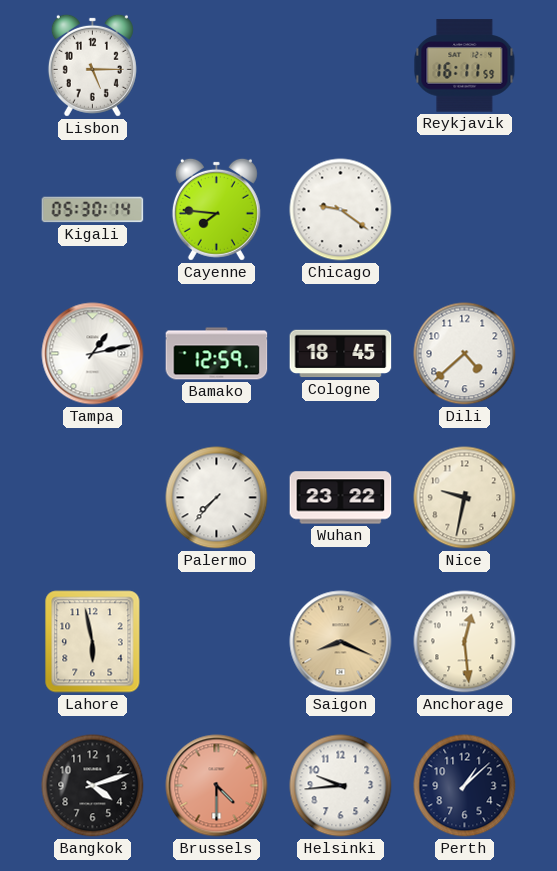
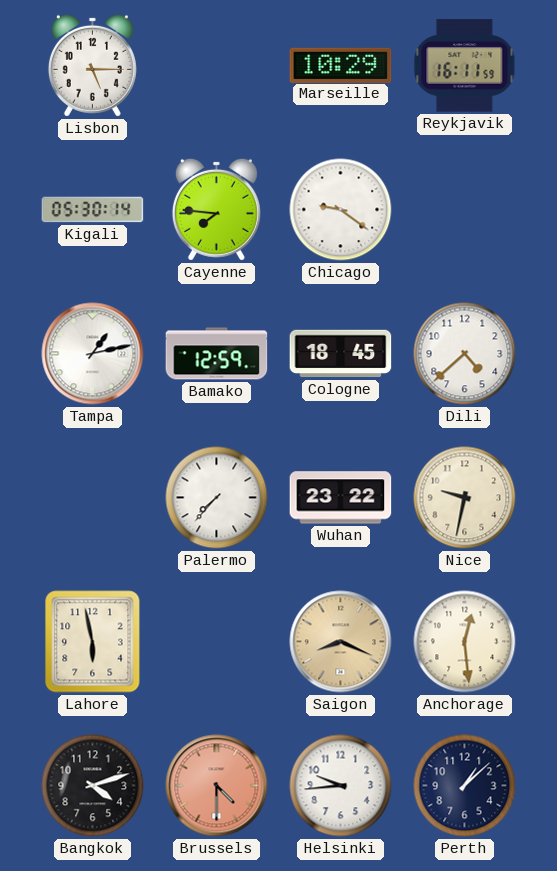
Marseille: none -> 10:29 (341, 65)
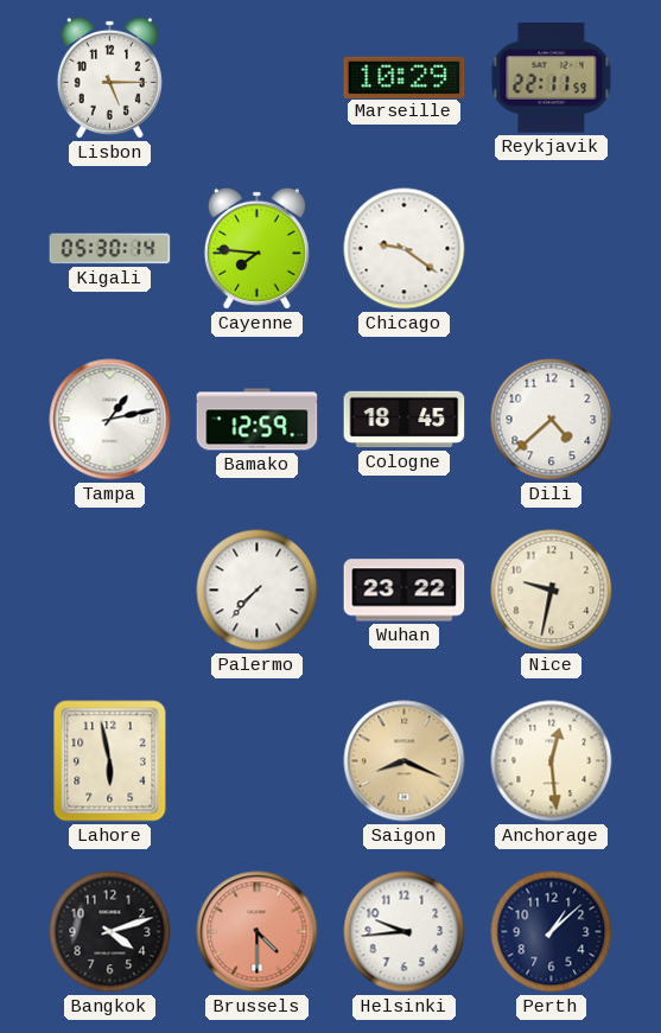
Reykjavik: 16:11 -> 22:11 (552, 78)
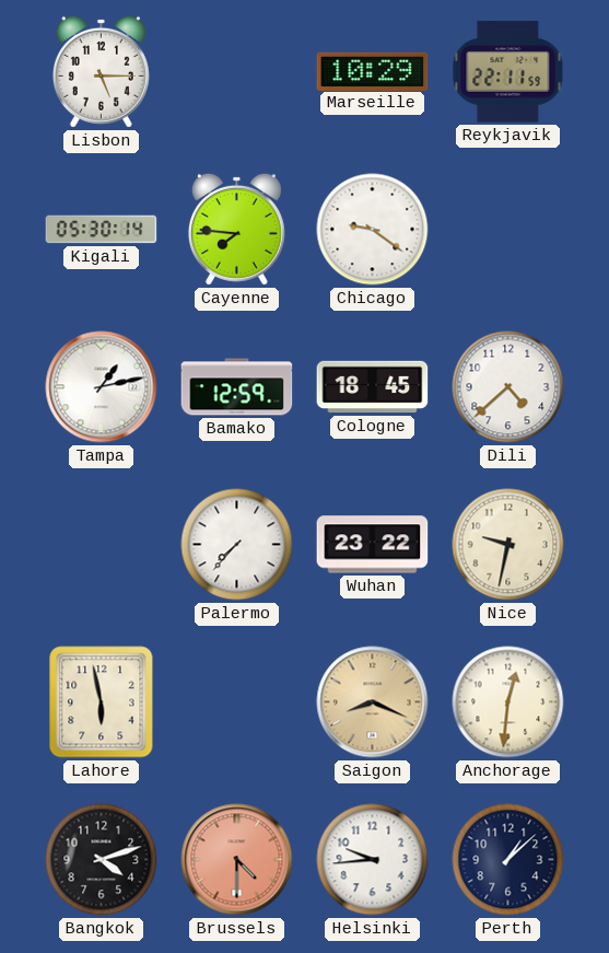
Anchorage: 12:29 -> 12:31 (508, 702)
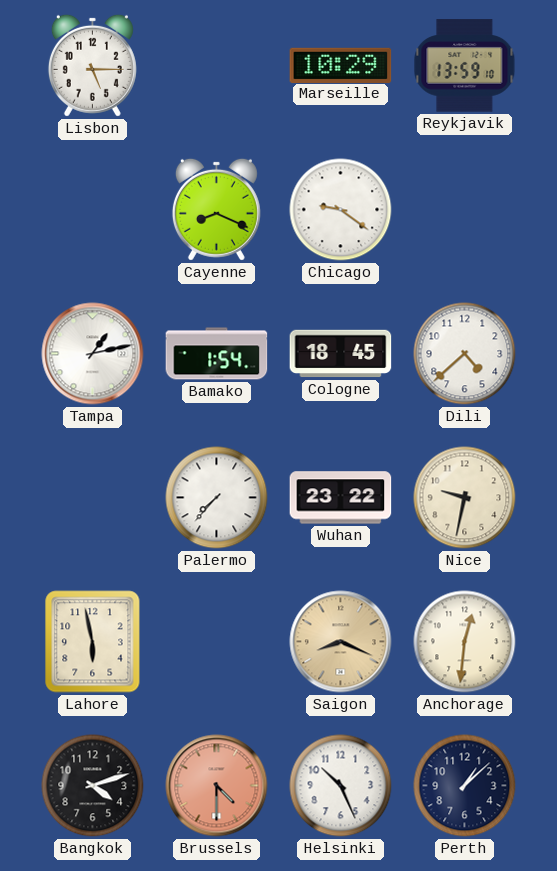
Reykjavik: 22:11 -> 13:59 (465, 66)
Kigali: 05:30 -> none (102, 230)
Cayenne: 7:46 -> 8:19 (216, 209)
Bamako: 12:59 -> 1:54 (217, 354)
Helsinki: 9:44 -> 10:26 (341, 786)
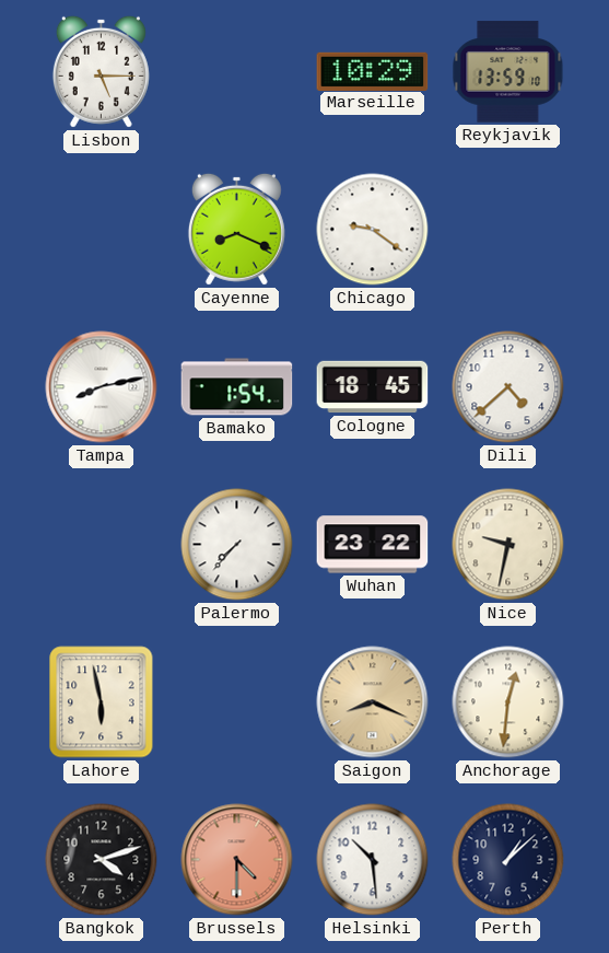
Tampa: 1:13 -> 8:13 (102, 387)
Helsinki: 10:26 -> 10:29 (373, 860)
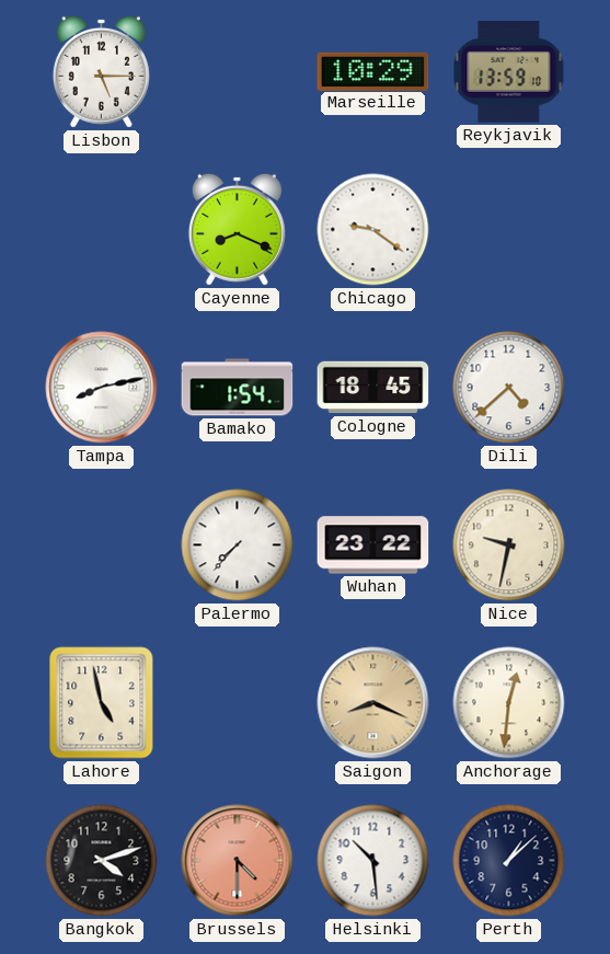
Lahore: 5:58 -> 4:58 (102, 703)
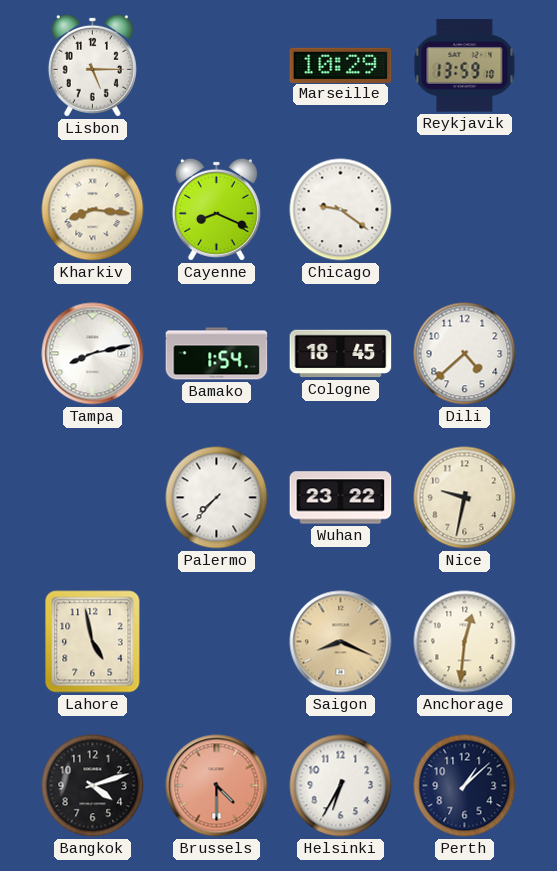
Kharkiv: none -> 8:16 (93, 210)
Helsinki: 10:29 -> 6:35 (341, 786)
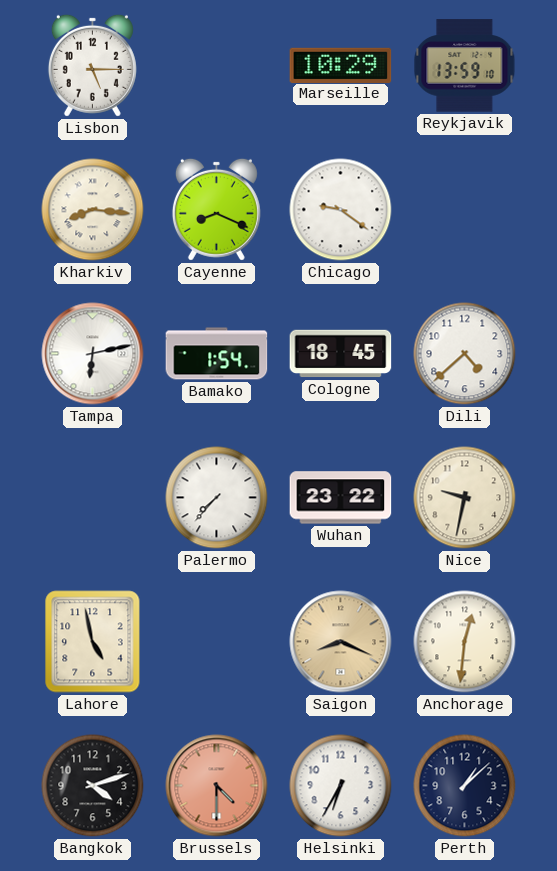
Tampa: 8:13 -> 6:13 (93, 354)
